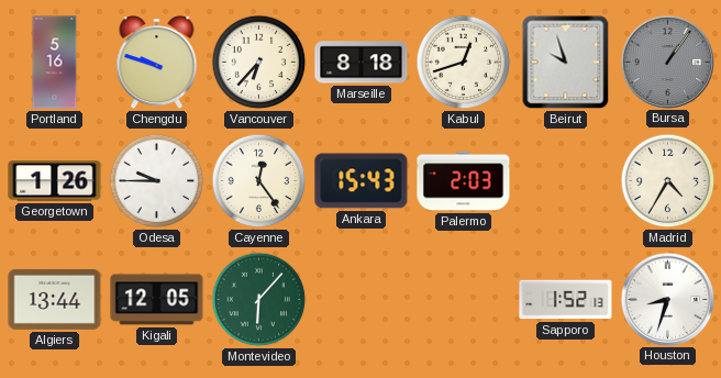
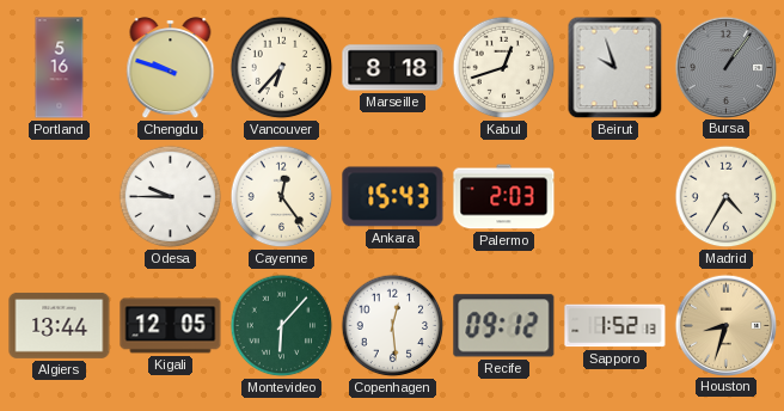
Georgetown: 1:26 -> none (55, 181)
Copenhagen: none -> 12:29 (393, 326)
Recife: none -> 09:12 (504, 326)
Houston dial: white -> champagne (725, 325)
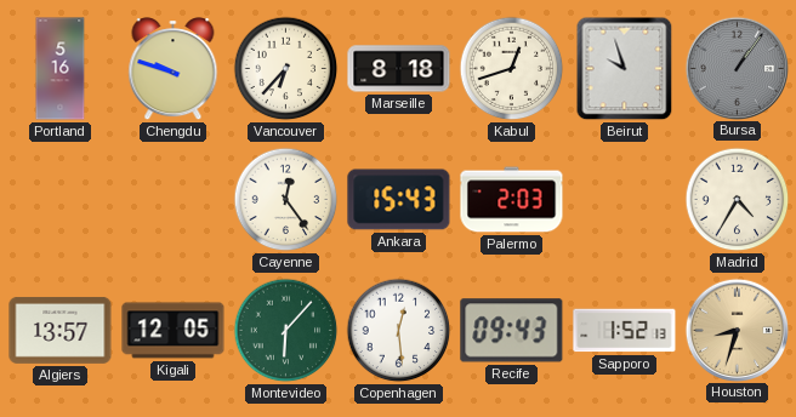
Odesa: 9:45 -> none (171, 197)
Algiers: 13:44 -> 13:57 (61, 330)
Recife: 09:12 -> 09:43 (512, 331)
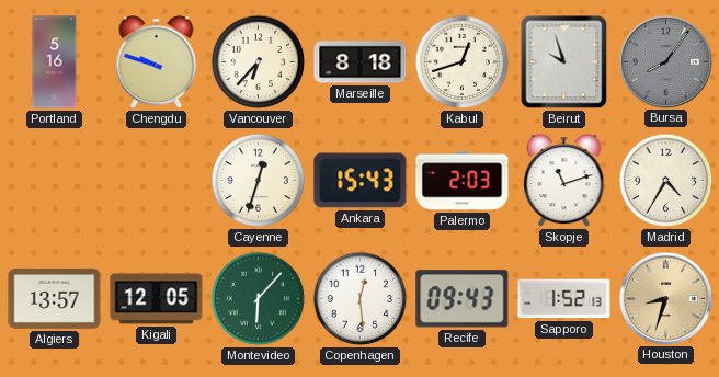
Bursa: 1:06 -> 8:06 (665, 61)
Cayenne: 12:24 -> 12:33 (259, 181)
Skopje: none -> 11:12 (564, 181)
